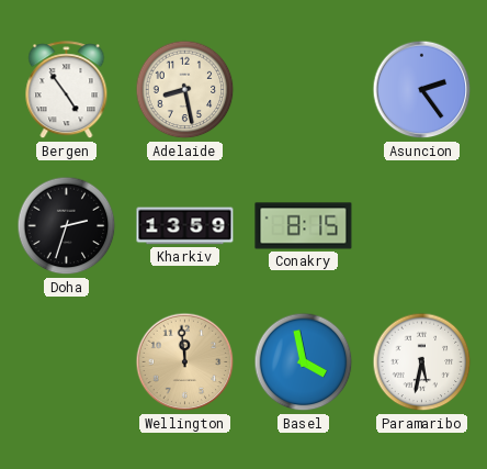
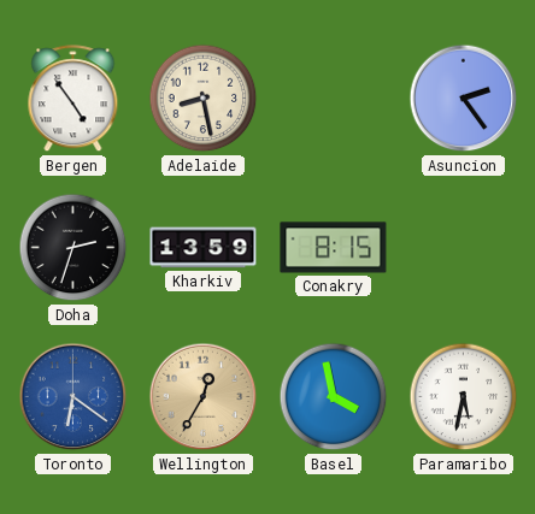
Toronto: none -> 6:21 (74, 397)
Wellington: 11:59 -> 12:35 (204, 397)
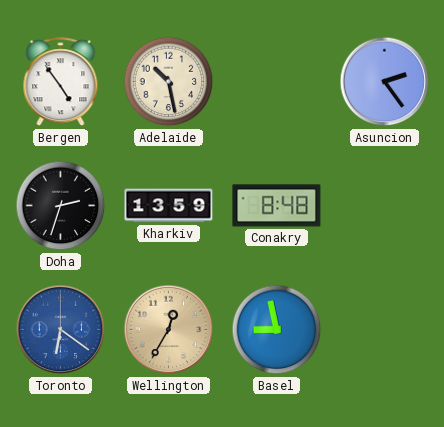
Adelaide: 8:28 -> 10:28 (169, 82)
Conakry: 8:15 -> 8:48 (277, 206)
Basel: 3:58 -> 8:58 (277, 330)
Paramaribo: 5:32 -> none (464, 397)
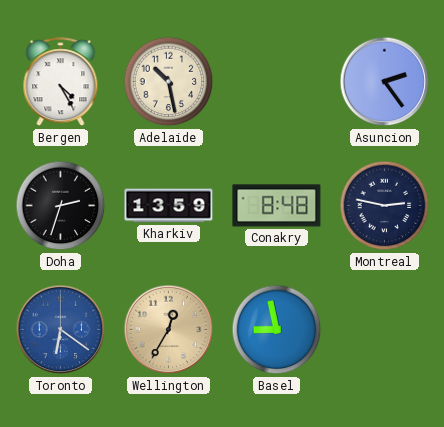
Bergen: 4:54 -> 4:25 (61, 82)
Montreal: none -> 2:47 (385, 206)
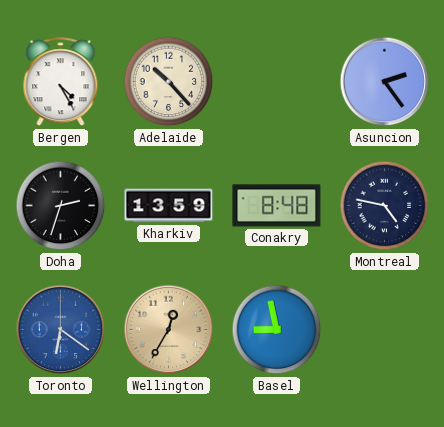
Adelaide: 10:28 -> 10:23 (169, 82)
Montreal: 2:47 -> 4:47 (385, 206)
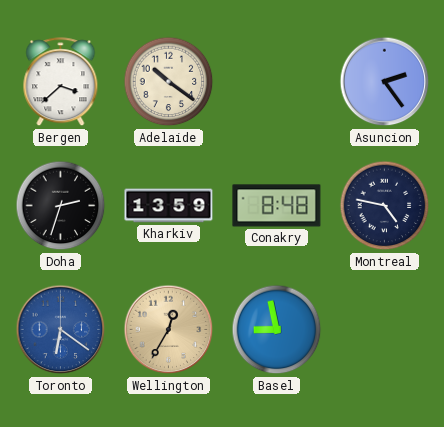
Bergen: 4:25 -> 3:38 (61, 82)
Adelaide: 10:23 -> 10:21 (169, 82)
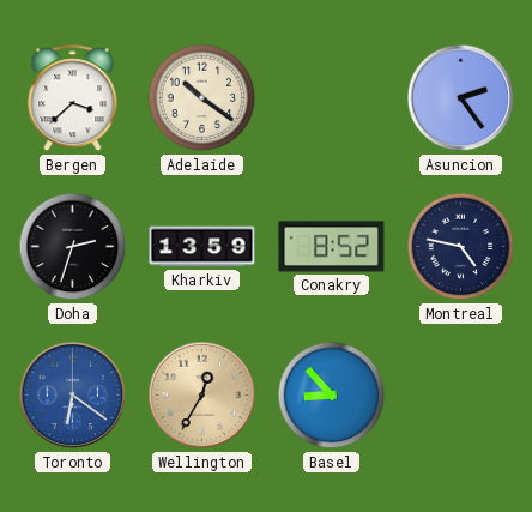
Conakry: 8:48 -> 8:52 (332, 247)
Basel: 8:58 -> 8:53 (332, 396)
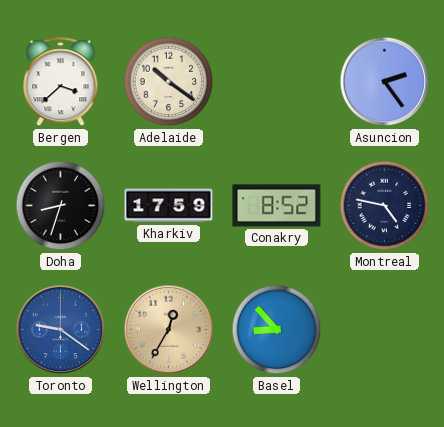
Doha: 2:33 -> 8:33 (61, 206)
Kharkiv: 13:59 -> 17:59 (169, 206)
Toronto: 6:21 -> 9:21 (61, 330)
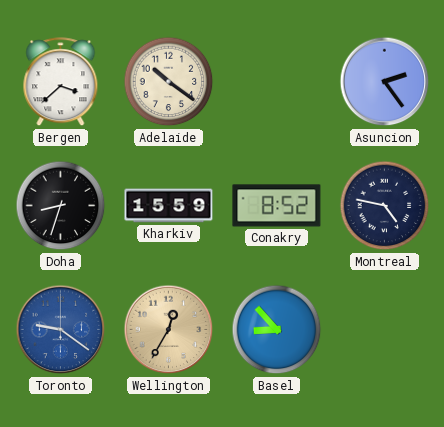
Kharkiv: 17:59 -> 15:59 (169, 206)
